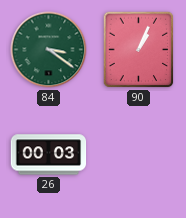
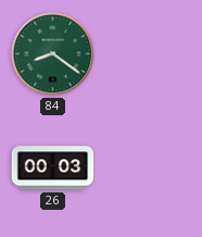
84: 3:21 -> 8:21 (53, 54)
90: 1:04 -> none (139, 50)
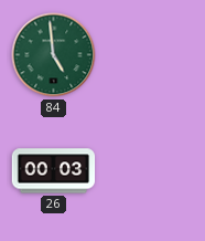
84: 8:21 -> 4:59 (54, 55)
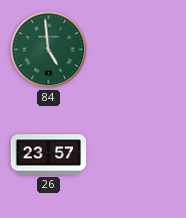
26: 00:03 -> 23:57 (49, 155)
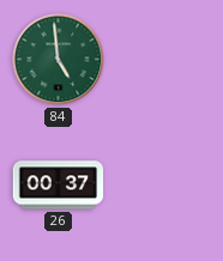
26: 23:57 -> 00:37 (59, 186)
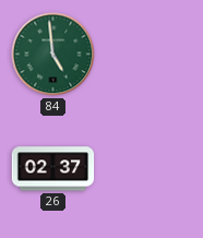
26: 00:37 -> 02:37 (53, 169)
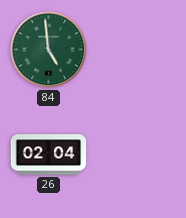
26: 02:37 -> 02:04 (49, 155)
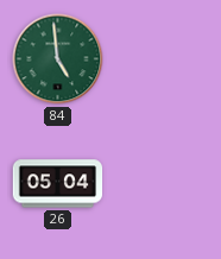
26: 02:04 -> 05:04 (58, 184)
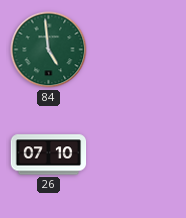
26: 05:04 -> 07:10 (49, 155)
